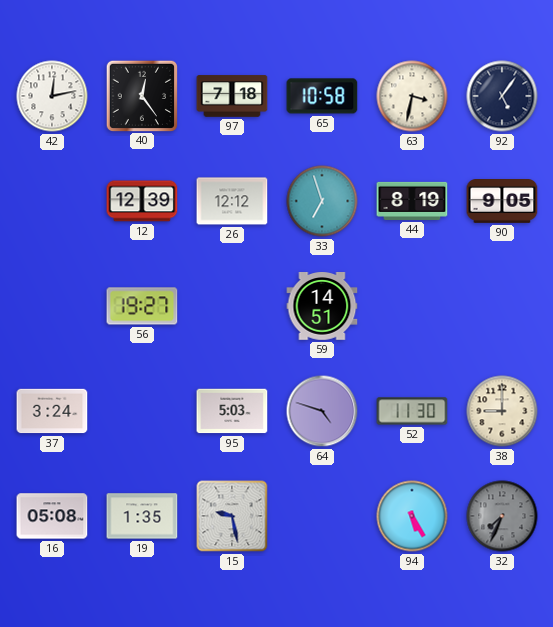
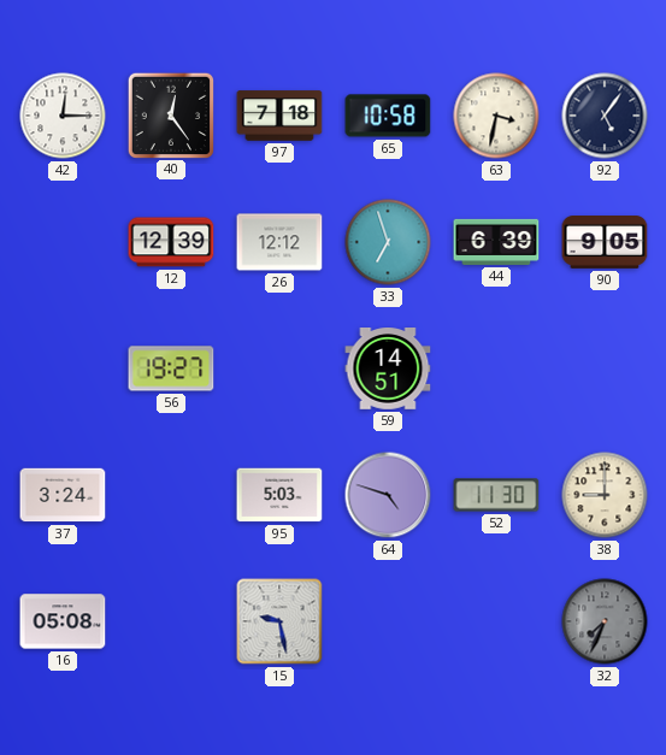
42: 12:13 -> 12:15 (63, 116)
44: 8:19 -> 6:39 (496, 242)
19: 1:35 -> none (142, 516)
94: 5:25 -> none (412, 516)
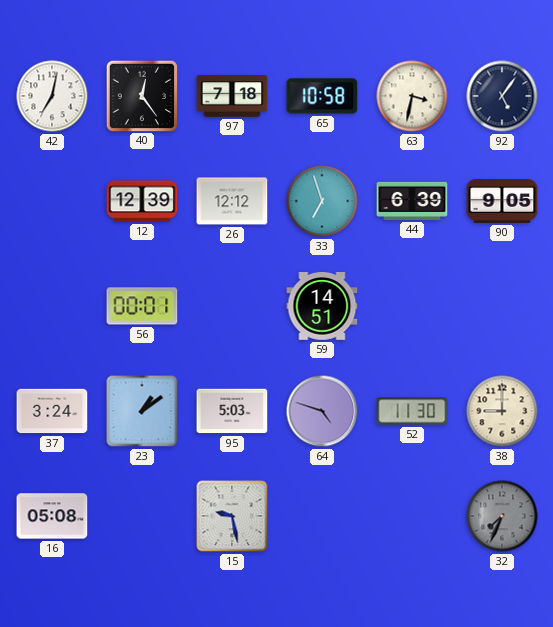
42: 12:15 -> 7:02 (52, 96)
56: 19:27 -> 00:01 (142, 306)
23: none -> 1:09 (142, 411)
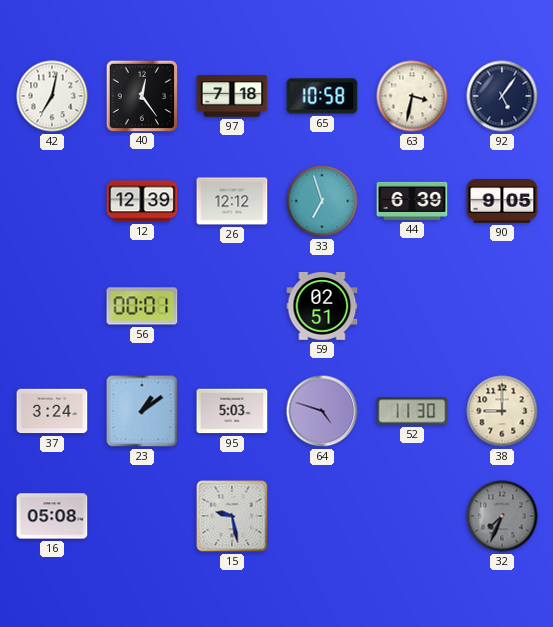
59: 14:51 -> 02:51 (322, 307)
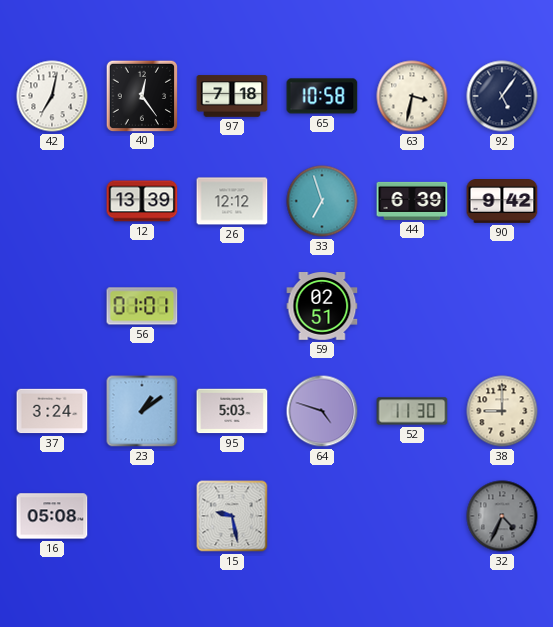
12: 12:39 -> 13:39 (142, 201)
90: 9:05 -> 9:42 (502, 202)
56: 00:01 -> 01:01 (142, 306)
32: 7:34 -> 4:34 (502, 516)
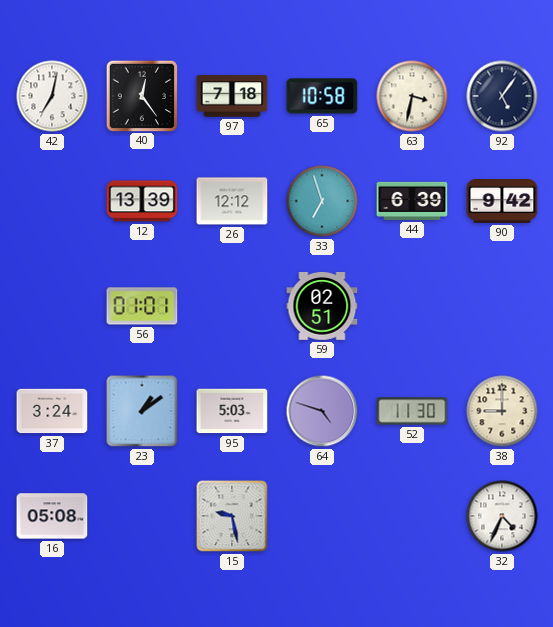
32 dial: grey -> white (502, 516)
